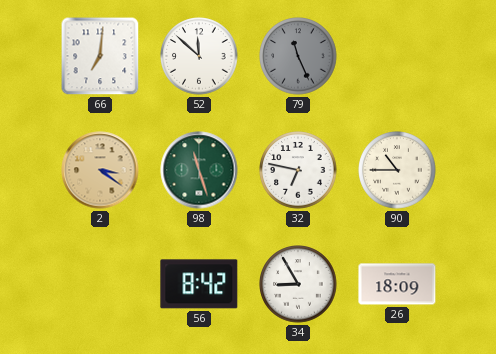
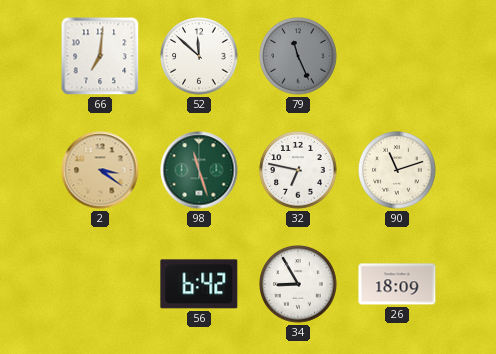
90: 10:45 -> 11:12 (397, 170)
56: 8:42 -> 6:42 (199, 284)
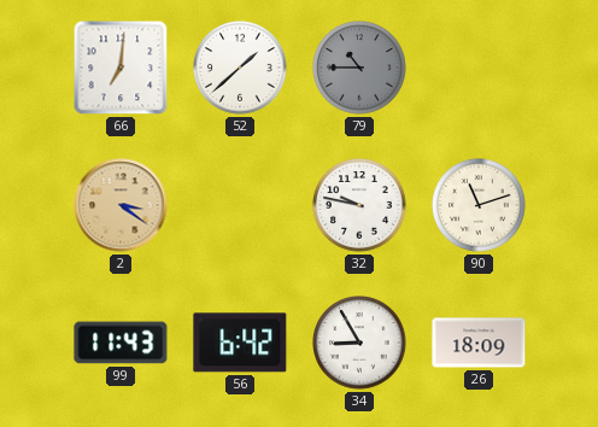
52: 11:52 -> 1:38 (240, 68)
79: 11:26 -> 10:45 (359, 68)
98: 11:27 -> none (199, 170)
32: 6:47 -> 9:47 (359, 205)
99: none -> 11:43 (121, 343)
